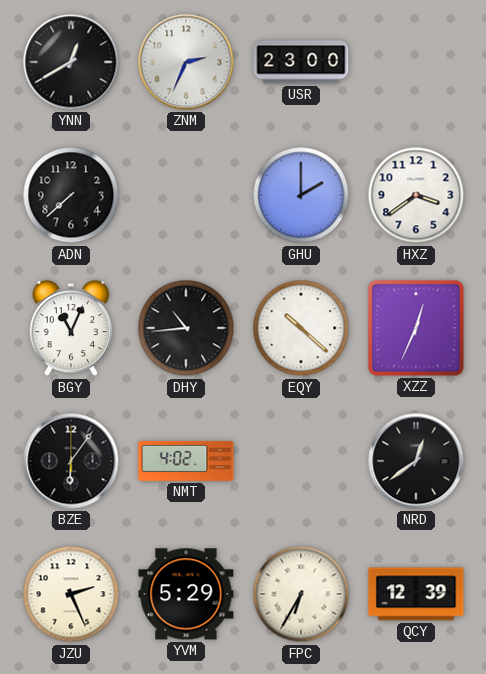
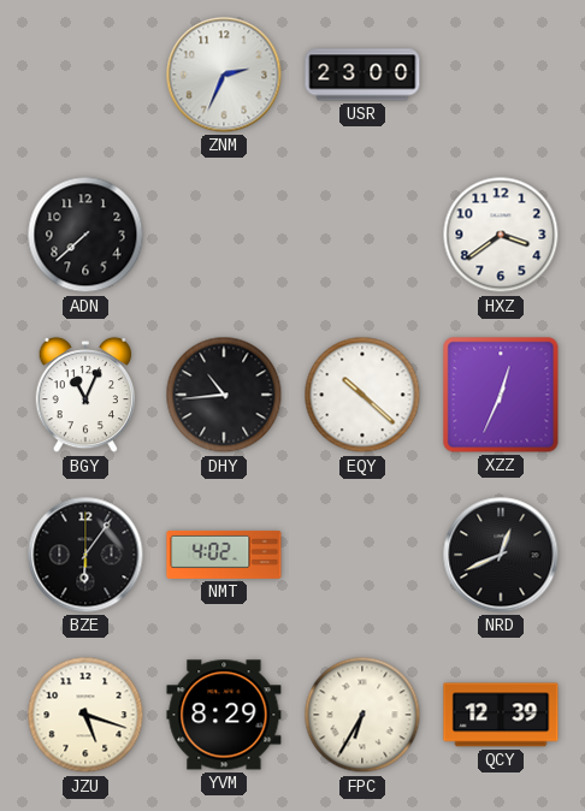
YNN: 12:40 -> none (71, 62)
GHU: 2:00 -> none (301, 195)
NRD: 12:39 -> 12:41 (501, 555)
JZU: 2:26 -> 5:18 (85, 715)
YVM: 5:29 -> 8:29 (224, 715)
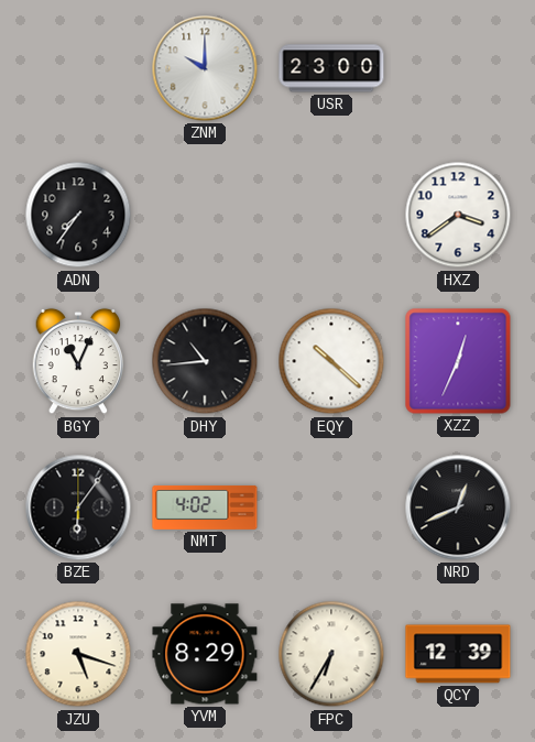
ZNM: 2:34 -> 10:00 (205, 68)
ADN: 7:38 -> 7:36 (78, 215)
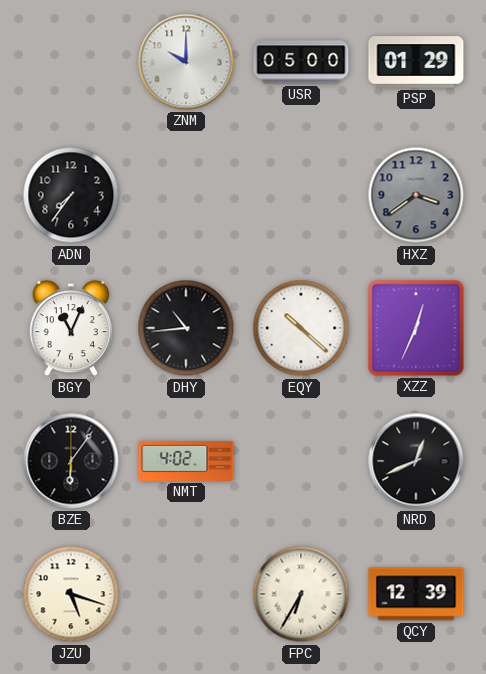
USR: 23:00 -> 05:00 (301, 62)
PSP: none -> 01:29 (416, 62)
HXZ dial: white -> grey (416, 195)
YVM: 8:29 -> none (205, 654)
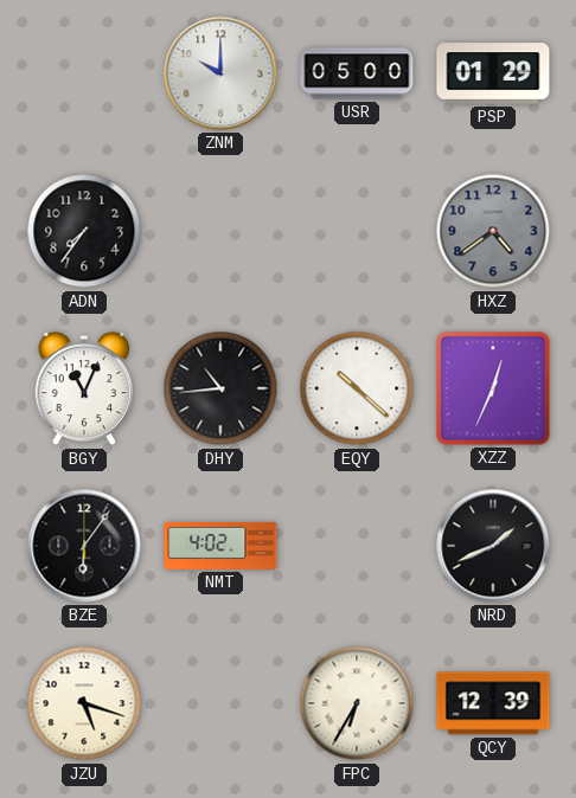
HXZ: 3:39 -> 4:39 (493, 231)
NRD: 12:41 -> 1:41 (493, 546)
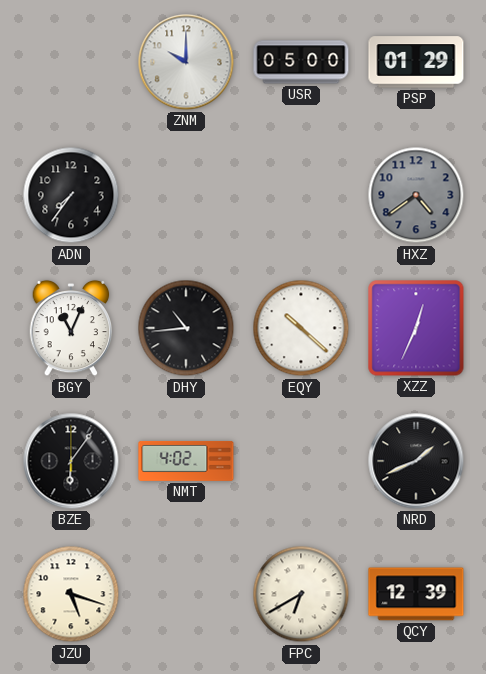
FPC: 6:35 -> 6:40 (301, 594)
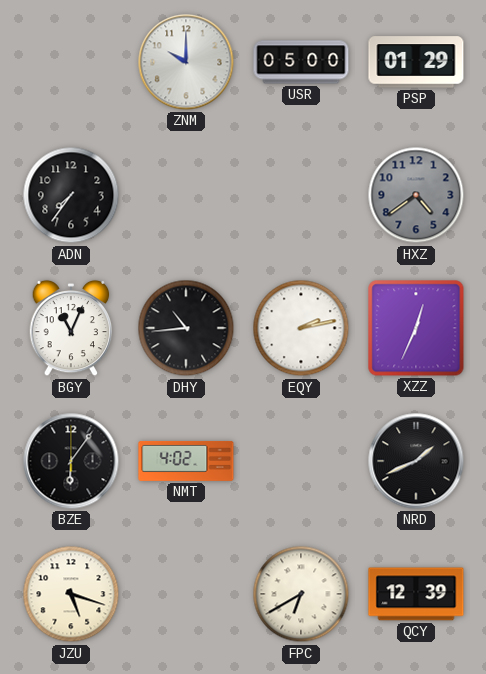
EQY: 10:22 -> 2:13 (301, 328)
